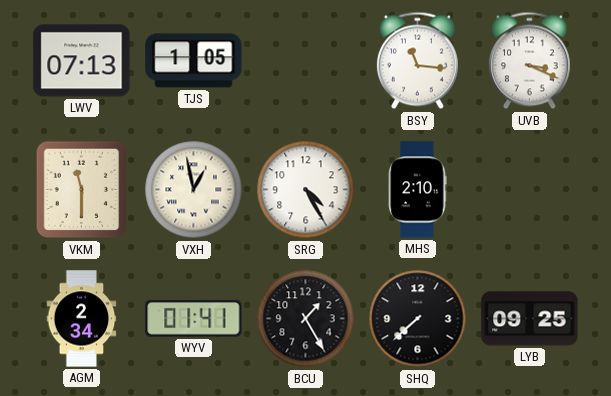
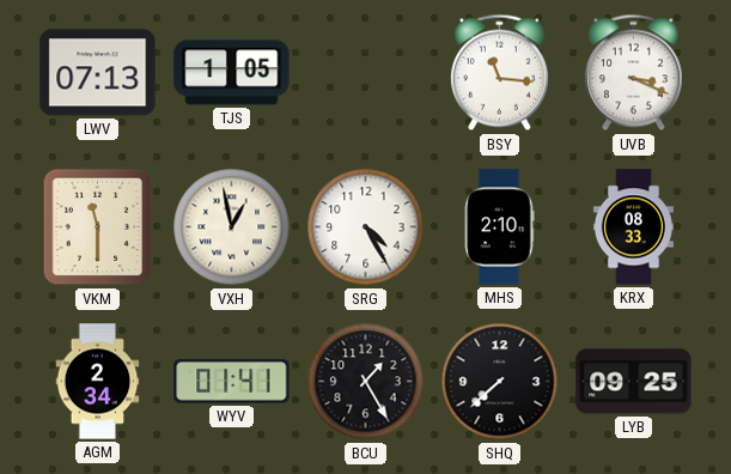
KRX: none -> 08:33 (633, 227)
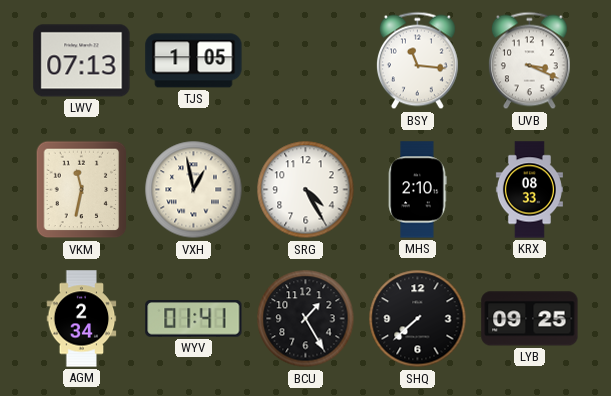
VKM: 11:30 -> 11:32 (82, 190)
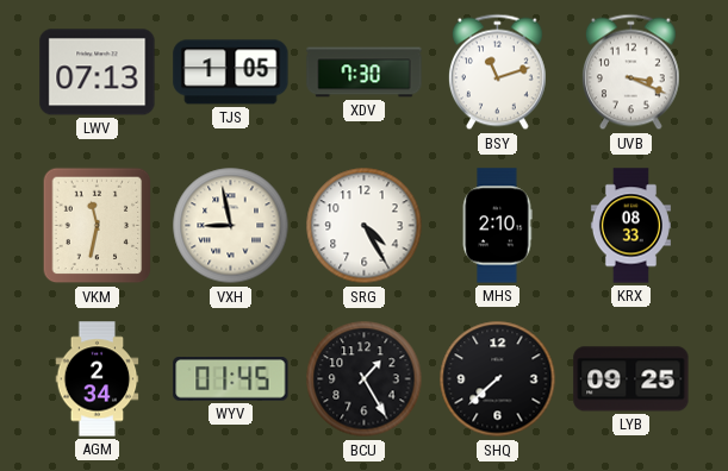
XDV: none -> 7:30 (365, 73)
BSY: 11:16 -> 11:12 (497, 73)
VXH: 12:58 -> 8:58 (231, 226)
WYV: 01:41 -> 01:45 (231, 379)
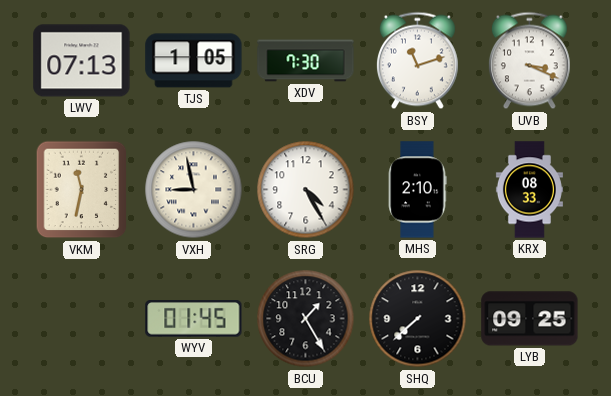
AGM: 2:34 -> none (98, 379)
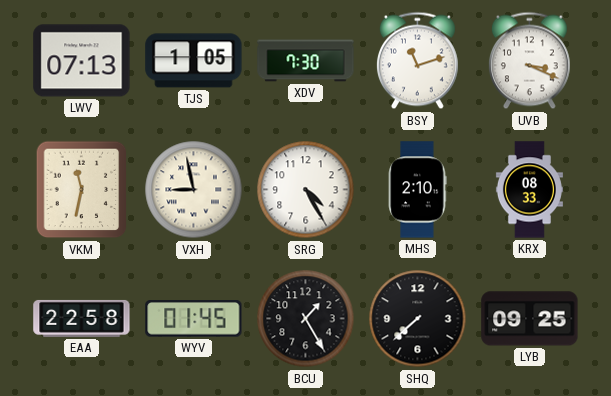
EAA: none -> 22:58 (82, 318)
